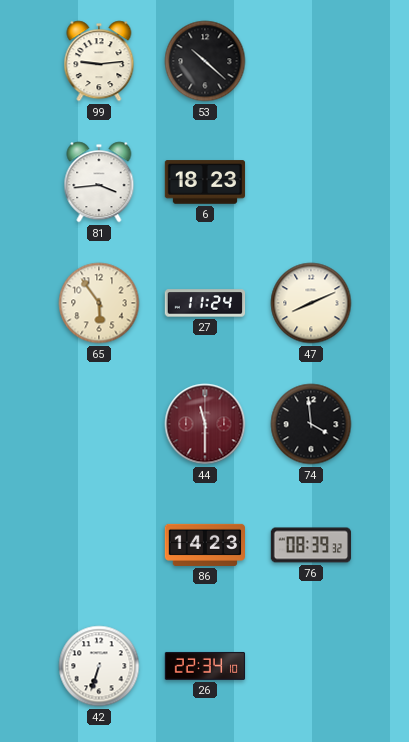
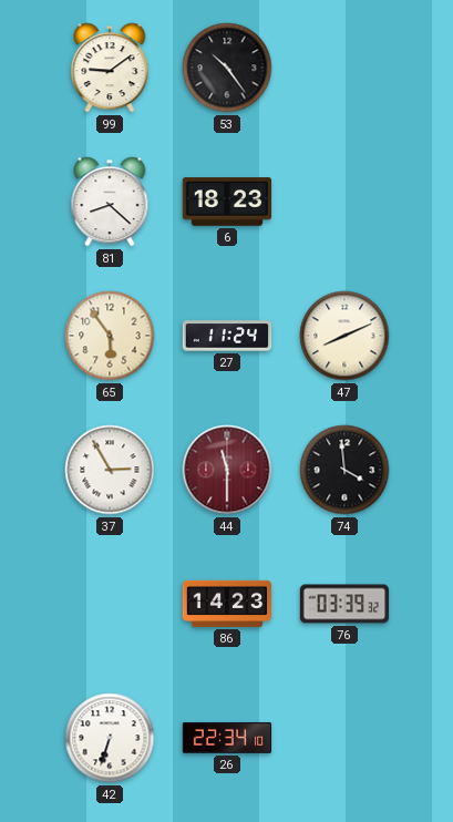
99: 9:14 -> 9:09 (110, 68)
53: 10:22 -> 10:24 (227, 68)
81: 3:44 -> 8:22 (110, 202)
37: none -> 2:55 (110, 470)
76: 08:39 -> 03:39 (344, 604)
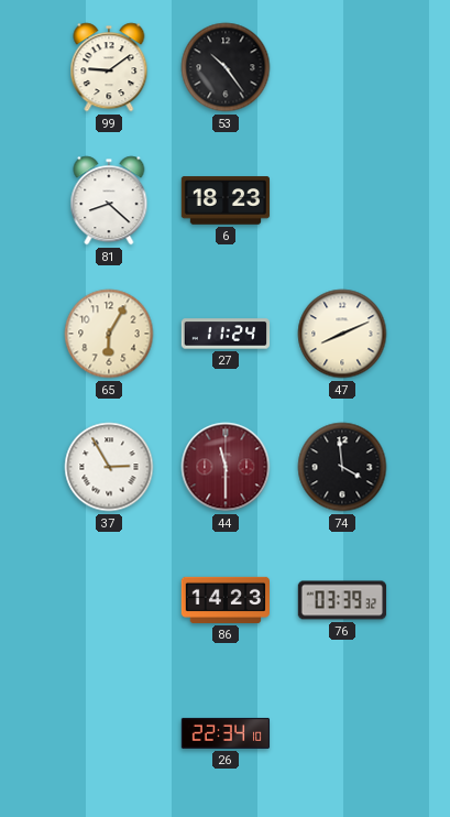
65: 5:54 -> 6:05 (109, 334)
42: 6:33 -> none (110, 738)
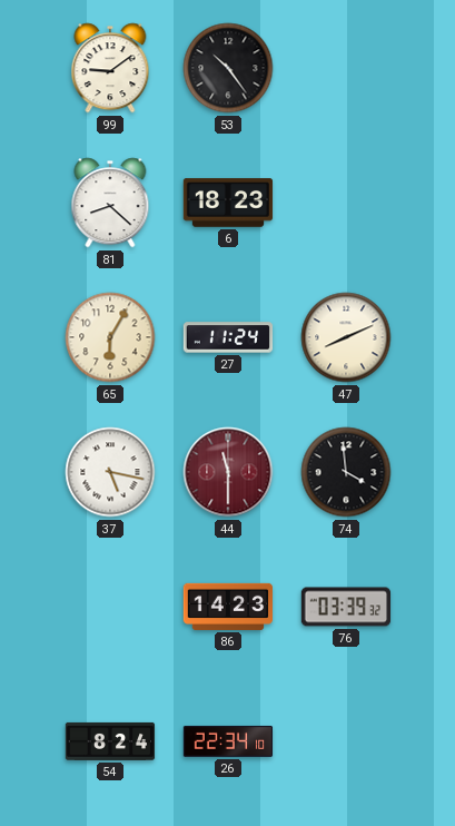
37: 2:55 -> 5:17 (110, 472)
54: none -> 8:24 (110, 741)
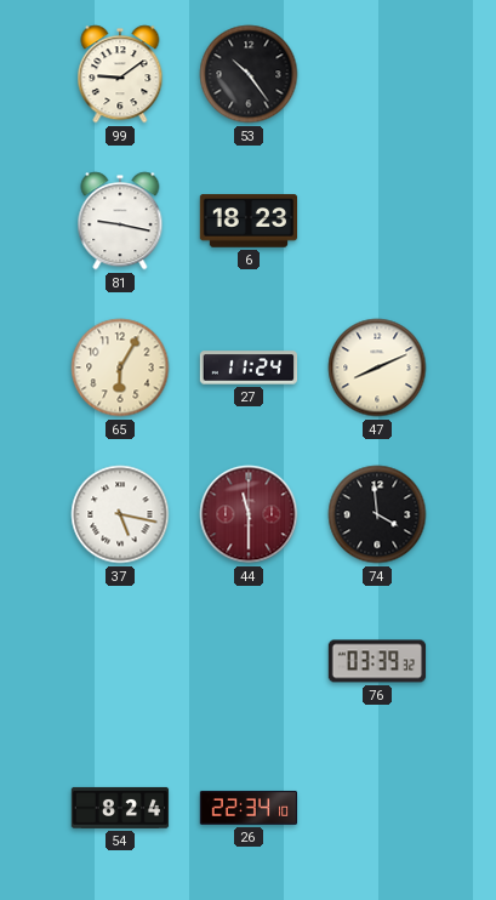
81: 8:22 -> 9:17 (120, 221)
86: 14:23 -> none (228, 607)
